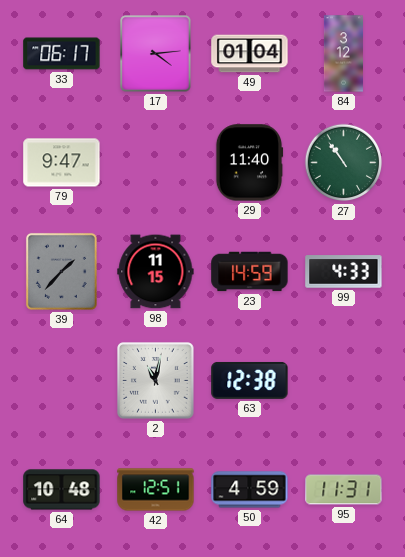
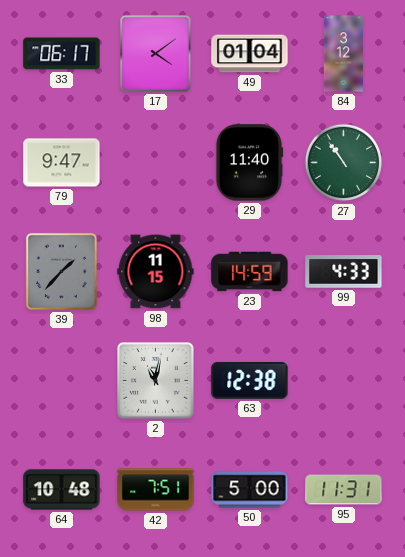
17: 4:14 -> 4:09 (156, 54)
42: 12:51 -> 7:51 (156, 490)
50: 4:59 -> 5:00 (250, 490)
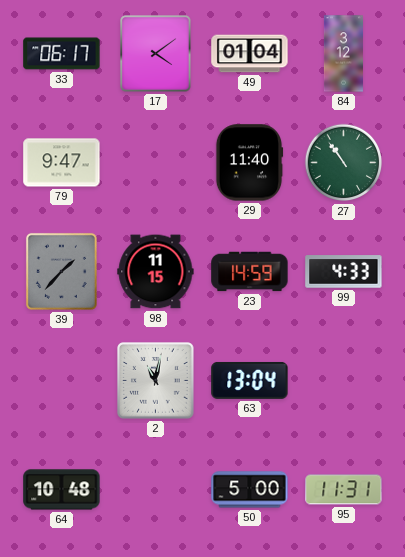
63: 12:38 -> 13:04 (250, 380)
42: 7:51 -> none (156, 490)
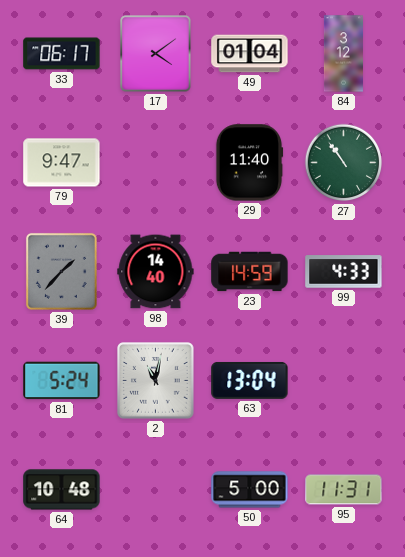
98: 11:15 -> 14:40 (156, 272)
81: none -> 5:24 (62, 381)
